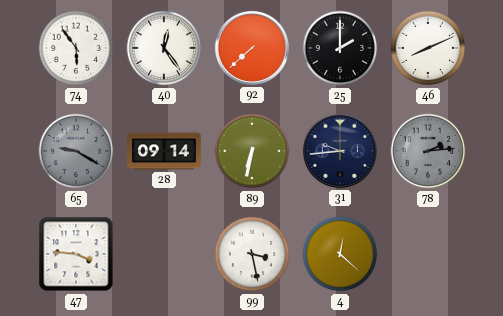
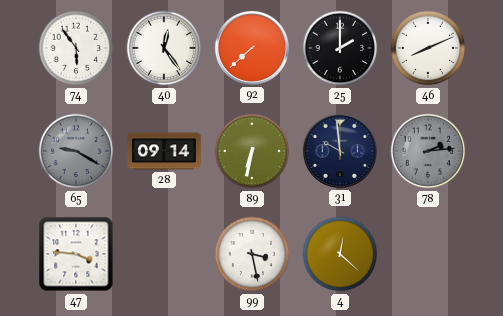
31: 9:44 -> 9:59 (340, 151)
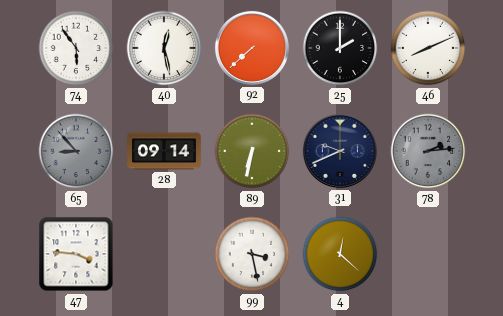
40: 12:24 -> 12:28 (164, 48)
65: 9:20 -> 8:53 (76, 151)
31: 9:59 -> 9:41 (340, 151)
